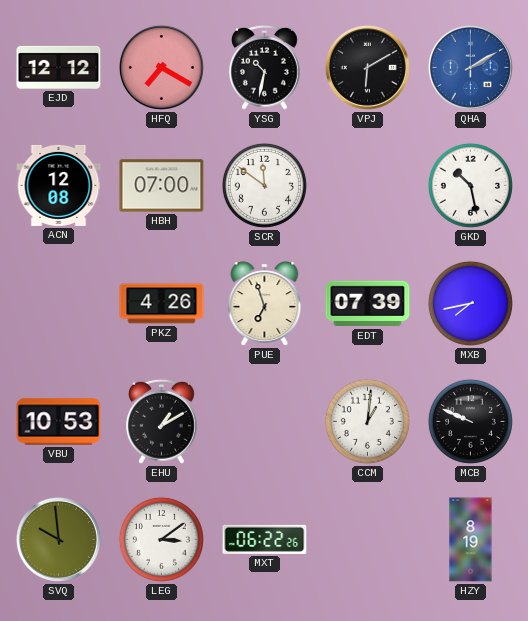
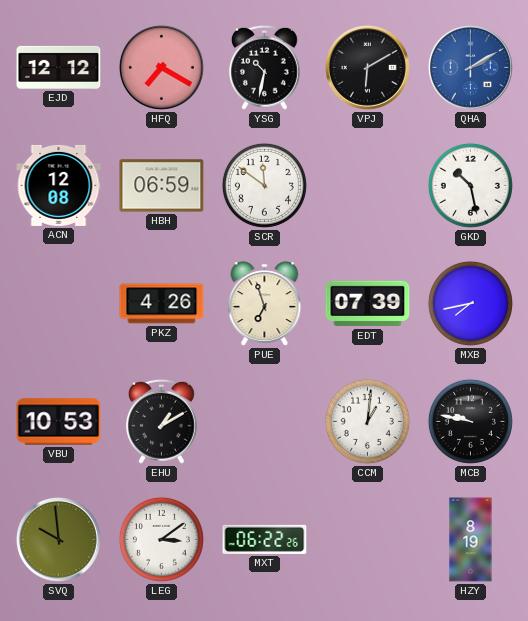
HBH: 07:00 -> 06:59 (162, 186)
MCB: 9:49 -> 9:47 (470, 421)
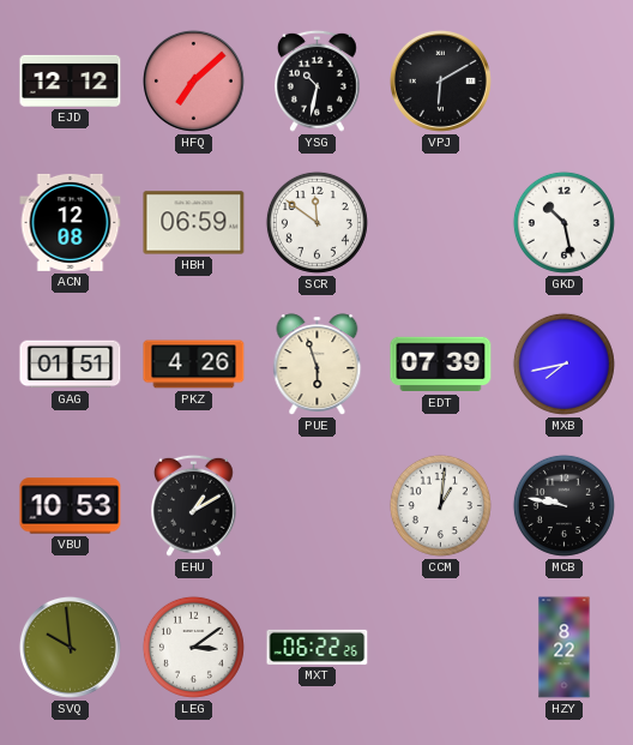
HFQ: 7:20 -> 7:08 (193, 80)
QHA: 2:10 -> none (470, 67)
GAG: none -> 01:51 (71, 365)
PUE: 6:57 -> 5:57 (318, 365)
HZY: 8:19 -> 8:22 (565, 648)
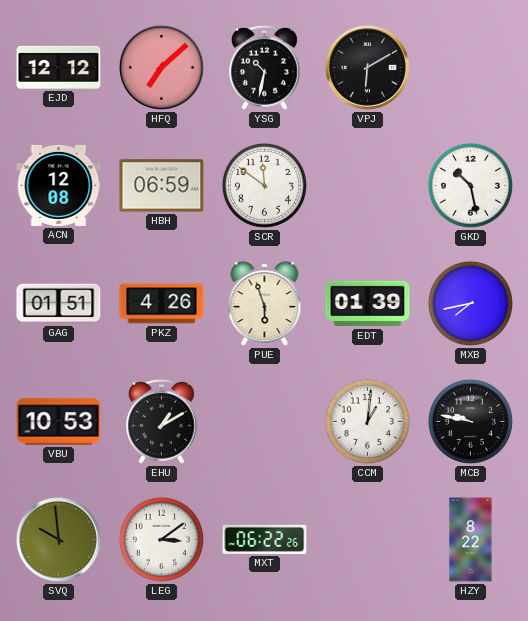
EDT: 07:39 -> 01:39 (368, 304)
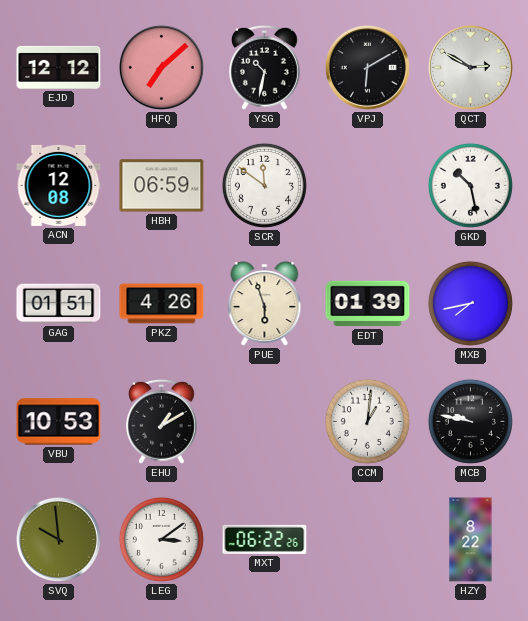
QCT: none -> 2:50 (470, 67)
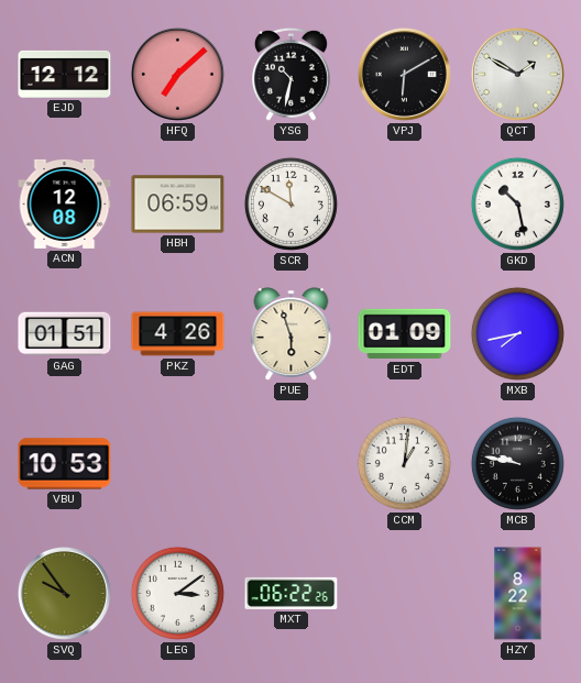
QCT: 2:50 -> 1:50 (517, 74)
SCR: 11:51 -> 11:50 (290, 203)
EDT: 01:39 -> 01:09 (405, 334)
EHU: 1:10 -> none (162, 421)
SVQ: 9:59 -> 9:54 (64, 593)
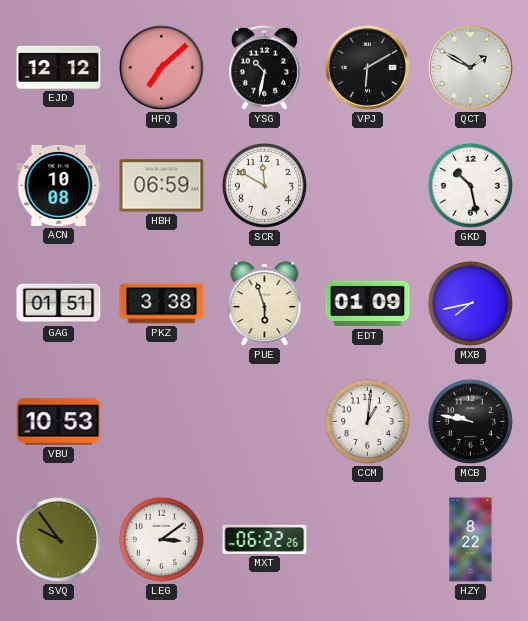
ACN: 12:08 -> 10:08 (59, 185)
PKZ: 4:26 -> 3:38 (162, 304)
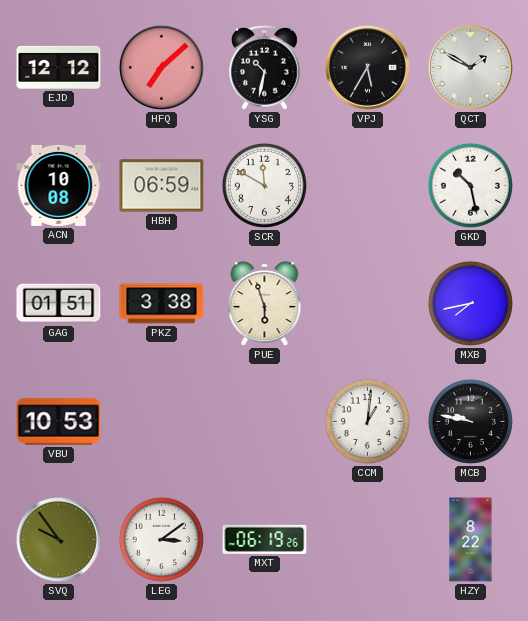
VPJ: 6:10 -> 5:35 (367, 67)
EDT: 01:09 -> none (368, 304)
MXT: 06:22 -> 06:19 (265, 539)
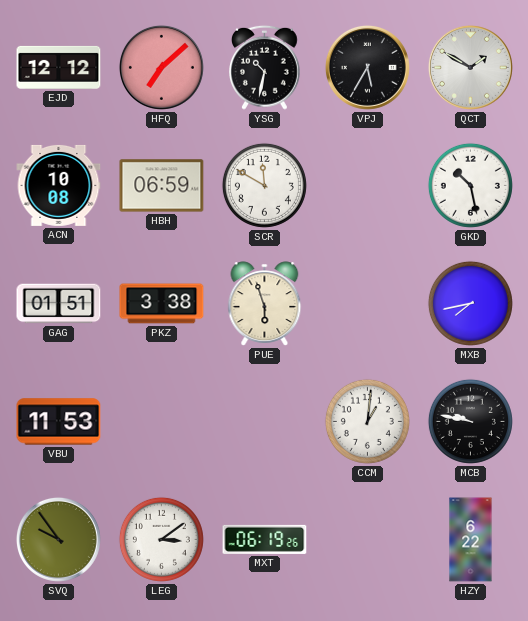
VBU: 10:53 -> 11:53 (59, 422)
HZY: 8:22 -> 6:22 (471, 540)
